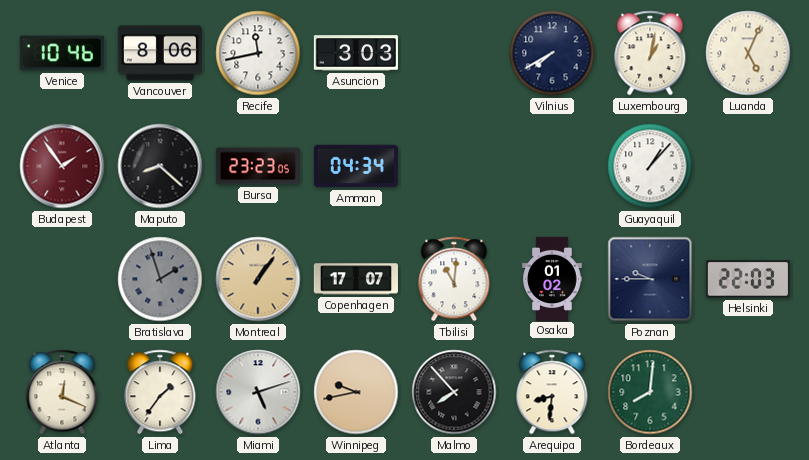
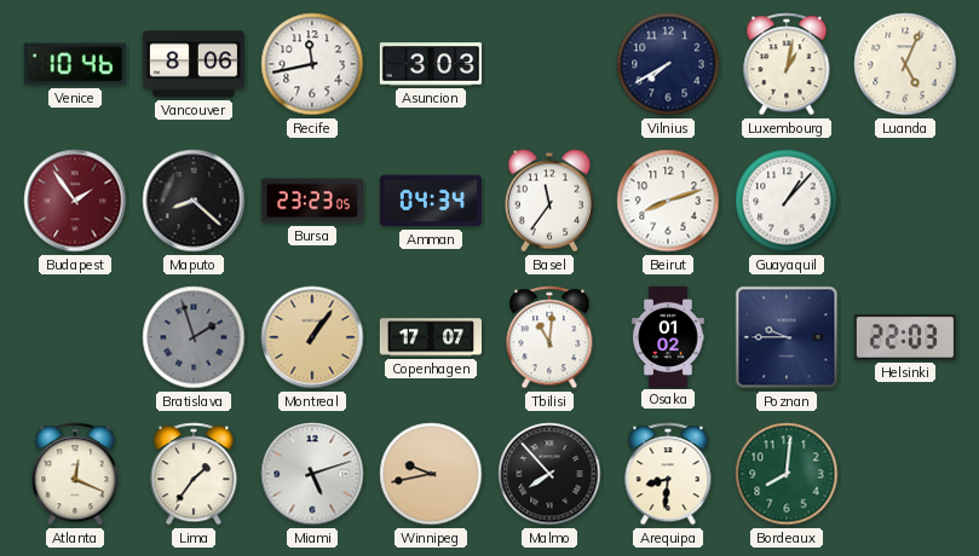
Basel: none -> 11:36 (549, 201)
Beirut: none -> 8:12 (668, 201)
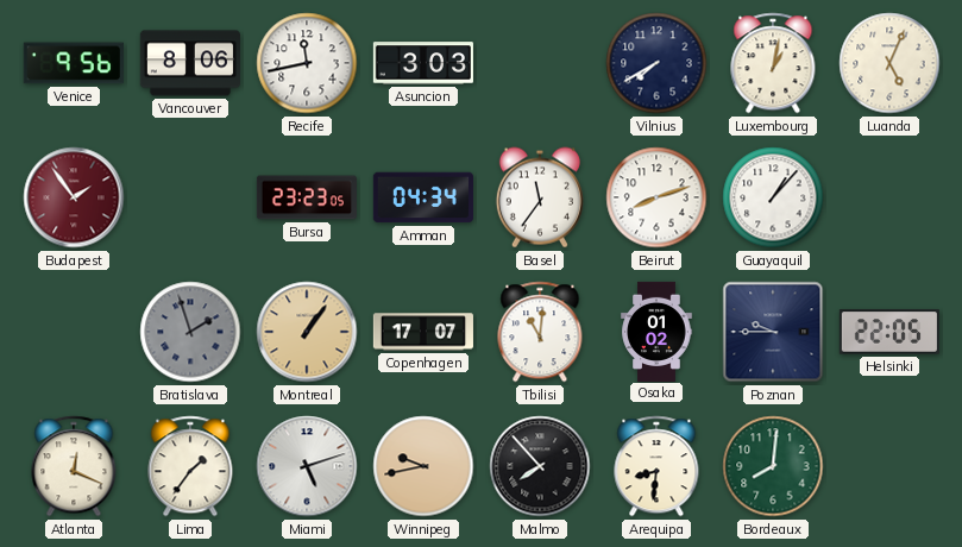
Venice: 10:46 -> 9:56 (74, 63)
Maputo: 8:22 -> none (194, 201)
Helsinki: 22:03 -> 22:05 (889, 332)
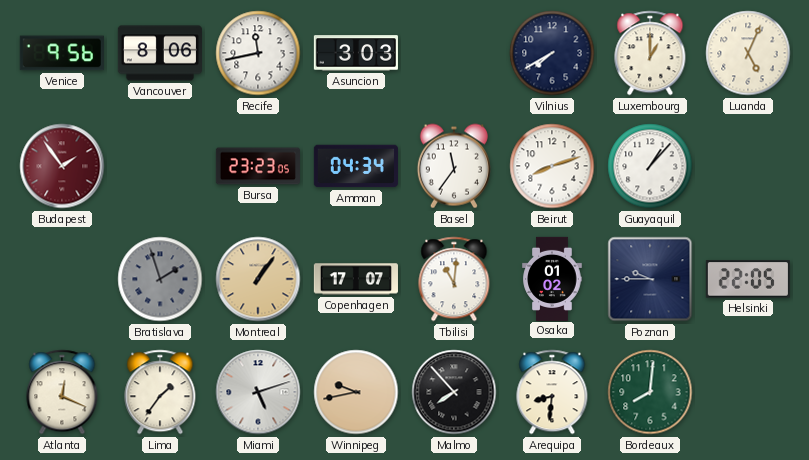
Luxembourg: 1:02 -> 1:00 (650, 53)
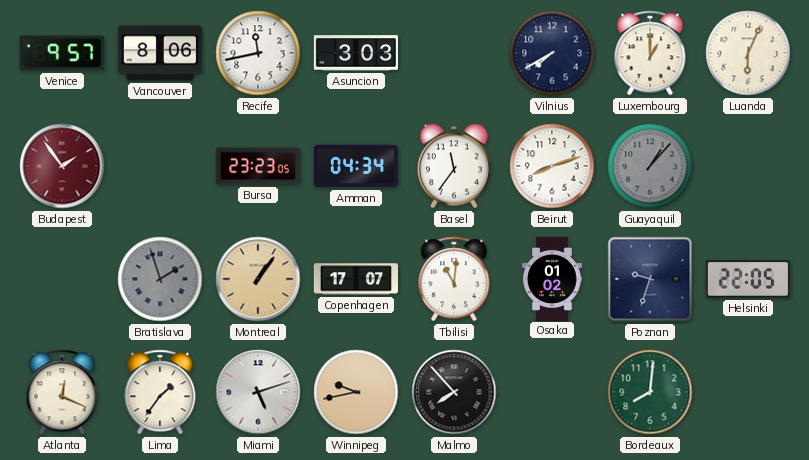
Venice: 9:56 -> 9:57 (62, 53)
Luanda: 5:04 -> 6:04 (748, 53)
Guayaquil dial: white -> grey (650, 166)
Poznan: 9:45 -> 9:33 (650, 279)
Arequipa: 8:31 -> none (552, 392)
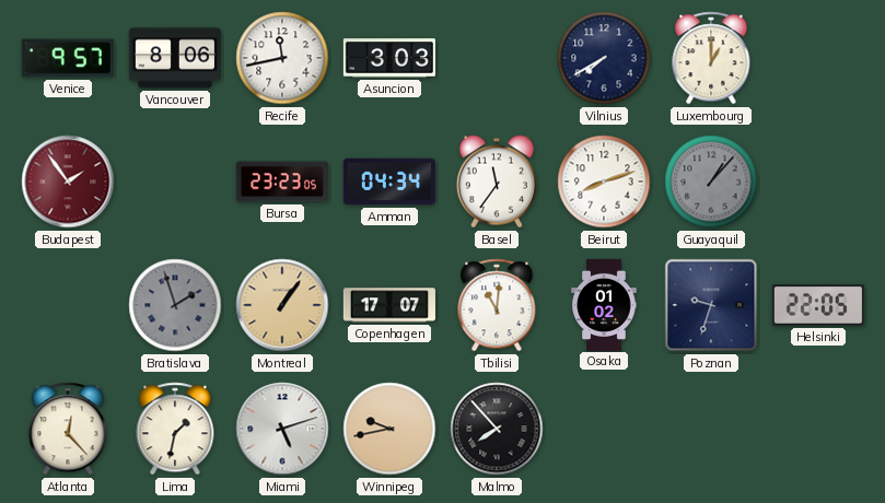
Luanda: 6:04 -> none (748, 53)
Atlanta: 12:19 -> 12:23 (68, 429)
Lima: 1:36 -> 1:32 (175, 429)
Bordeaux: 8:01 -> none (650, 392)
